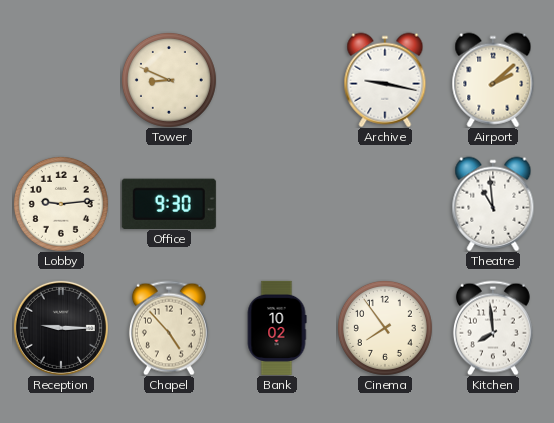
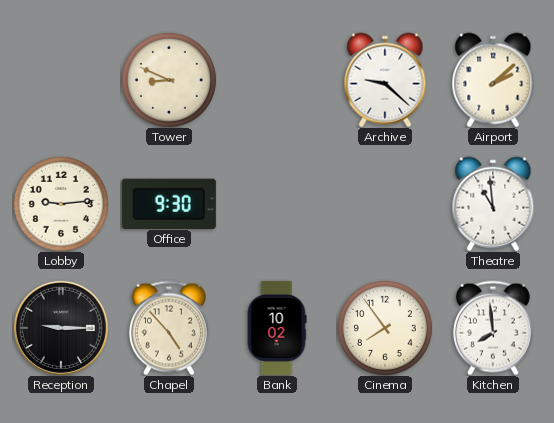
Archive: 9:17 -> 9:22 (385, 80)
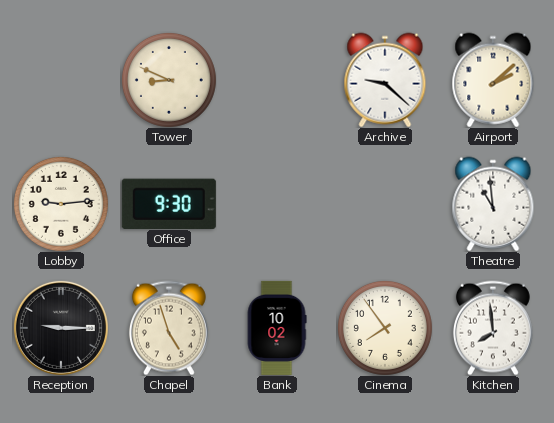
Chapel: 4:53 -> 4:57 (169, 328)
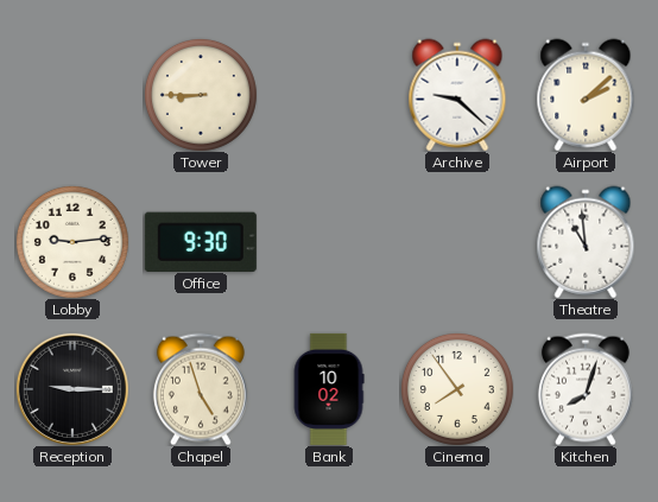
Tower: 8:49 -> 8:45 (201, 95)
Kitchen: 7:59 -> 8:03 (586, 389)
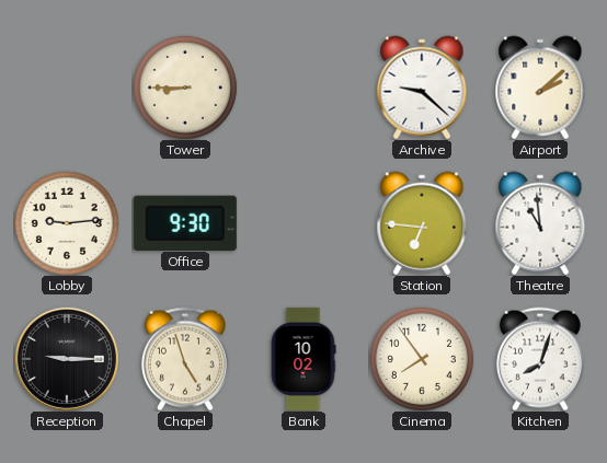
Station: none -> 6:46 (422, 223)
